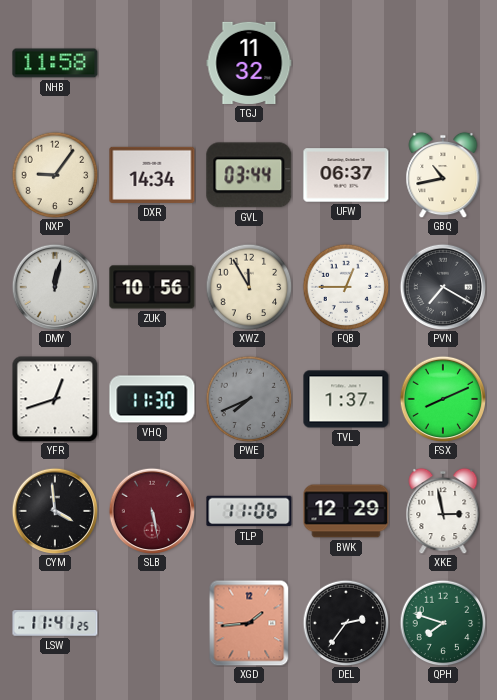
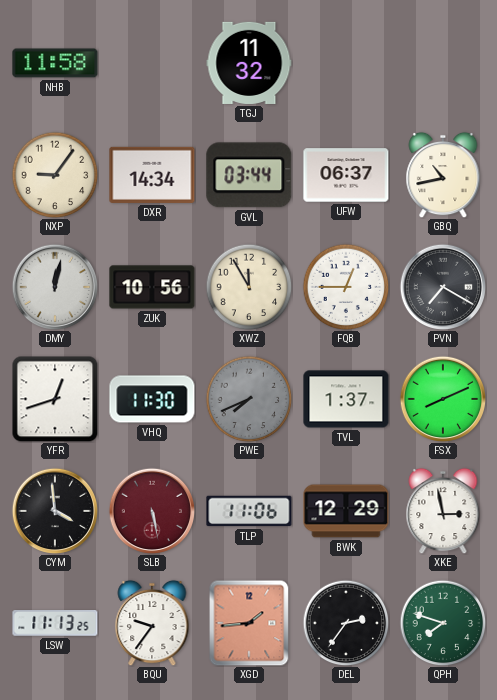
LSW: 11:41 -> 11:13 (55, 624)
BQU: none -> 9:36 (152, 623)
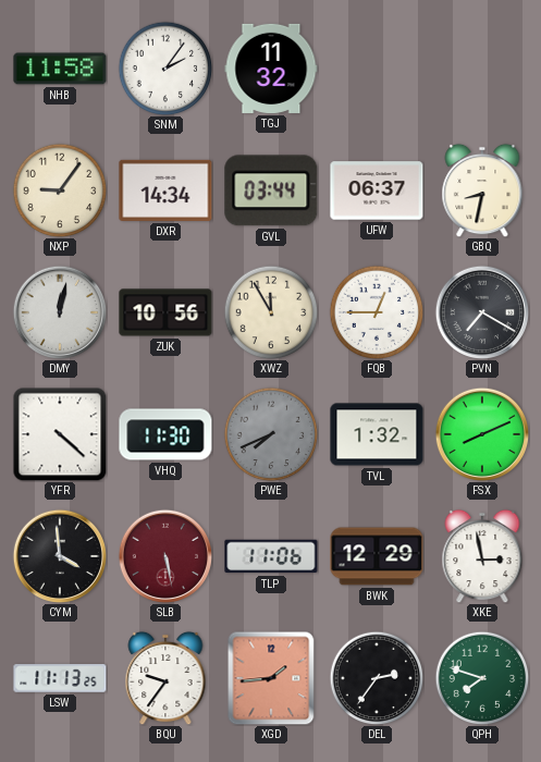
SNM: none -> 2:06 (165, 69)
GBQ: 10:43 -> 8:32 (482, 190)
YFR: 12:42 -> 4:22 (60, 434)
TVL: 1:37 -> 1:32 (377, 434)
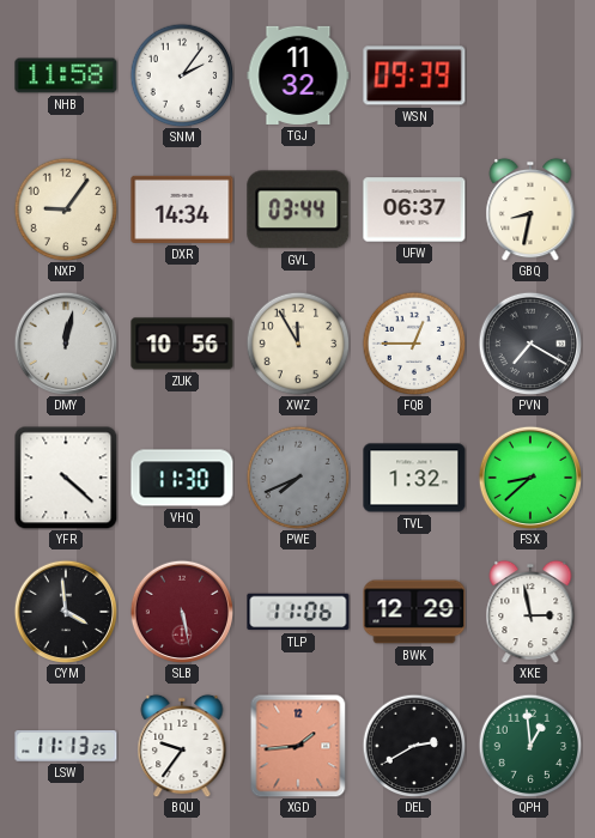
WSN: none -> 09:39 (414, 75)
FSX: 8:11 -> 8:38 (530, 478)
DEL: 2:36 -> 2:40 (414, 746)
QPH: 7:48 -> 12:59 (530, 746)
